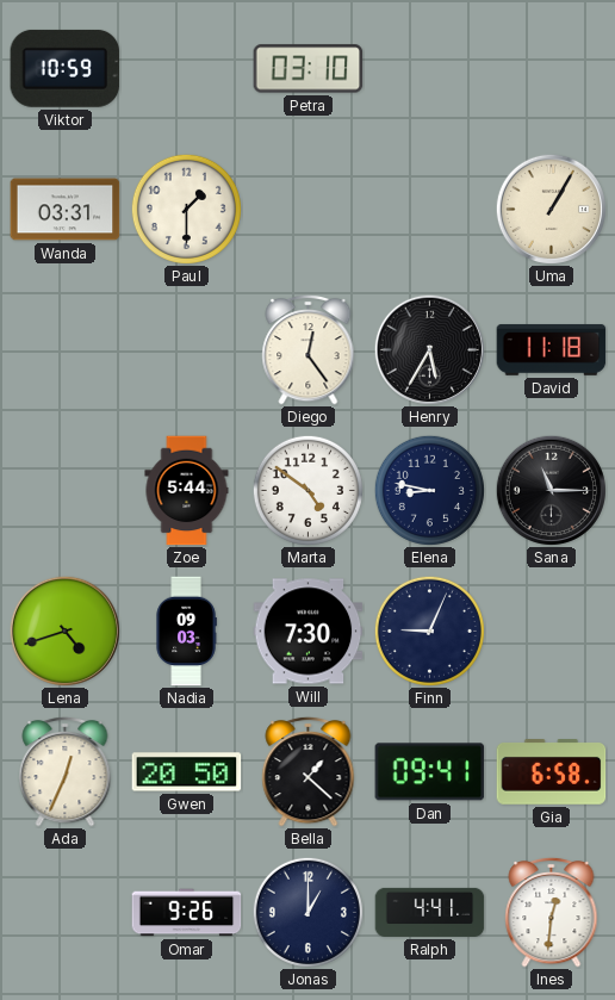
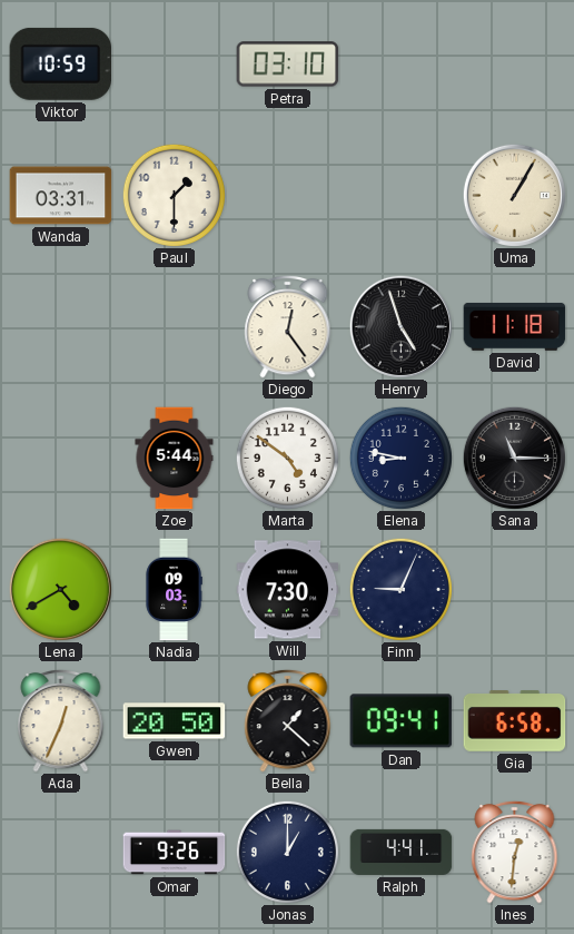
Henry: 5:35 -> 4:57 (400, 326)
Lena: 4:42 -> 4:40 (60, 589)
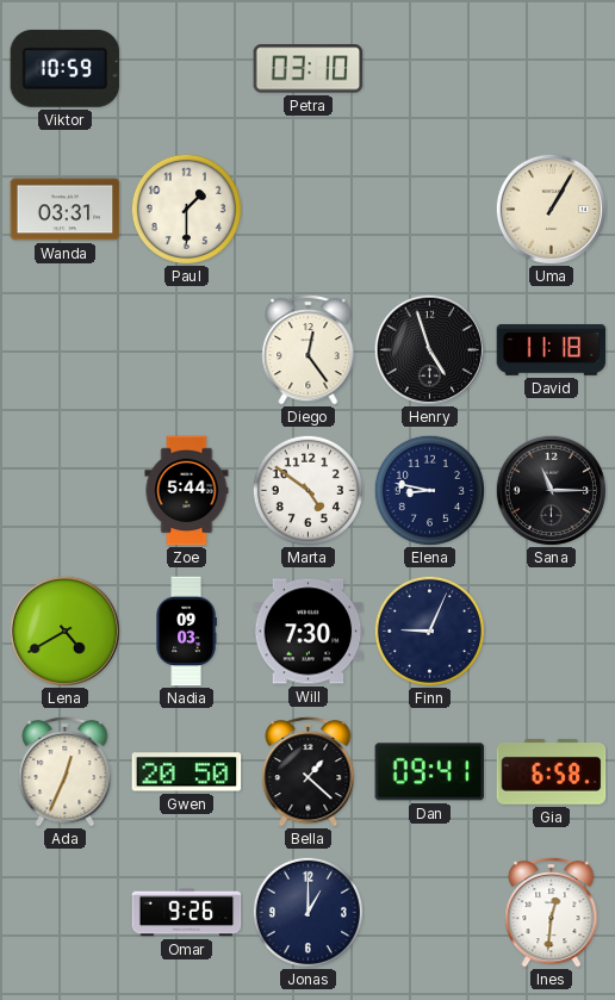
Ralph: 4:41 -> none (402, 852)
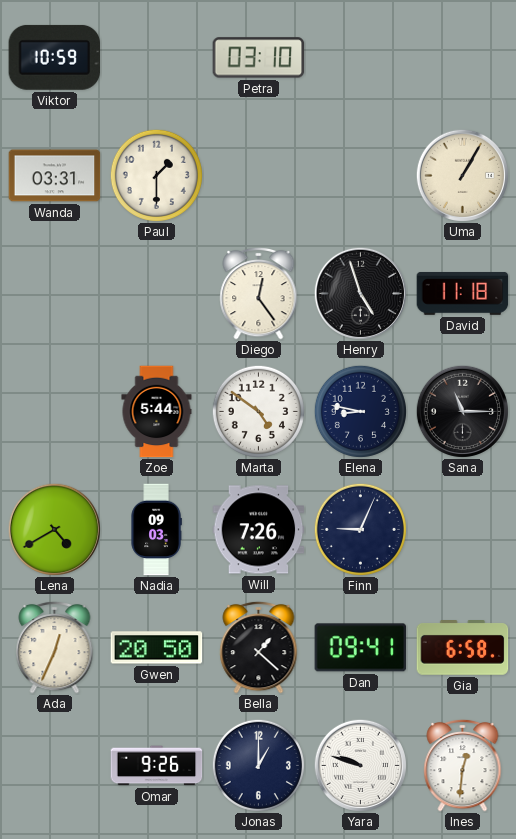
Will: 7:30 -> 7:26 (259, 530)
Yara: none -> 9:48 (360, 765)
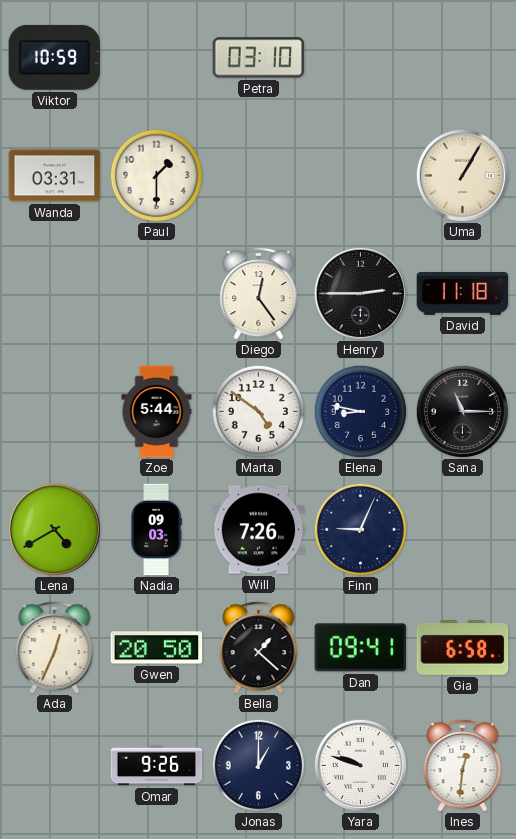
Henry: 4:57 -> 2:45 (360, 293)
